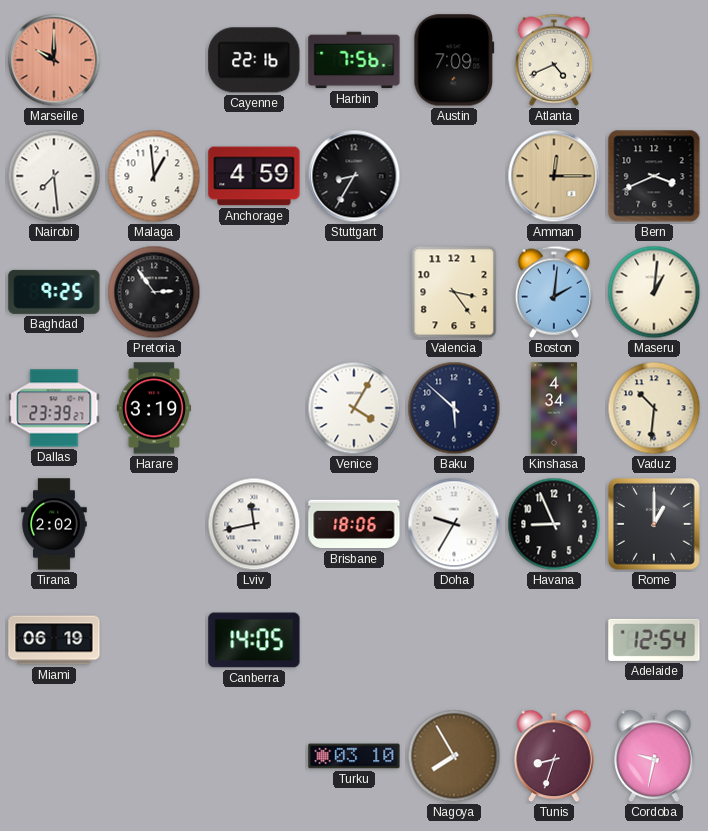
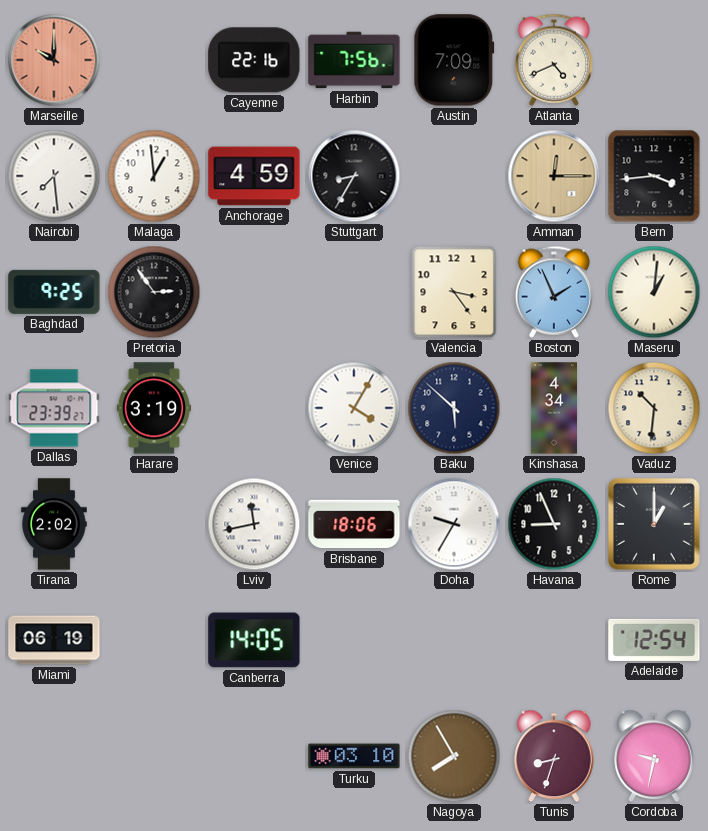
Bern: 3:41 -> 3:44 (654, 176)
Boston: 2:01 -> 1:56 (553, 292)
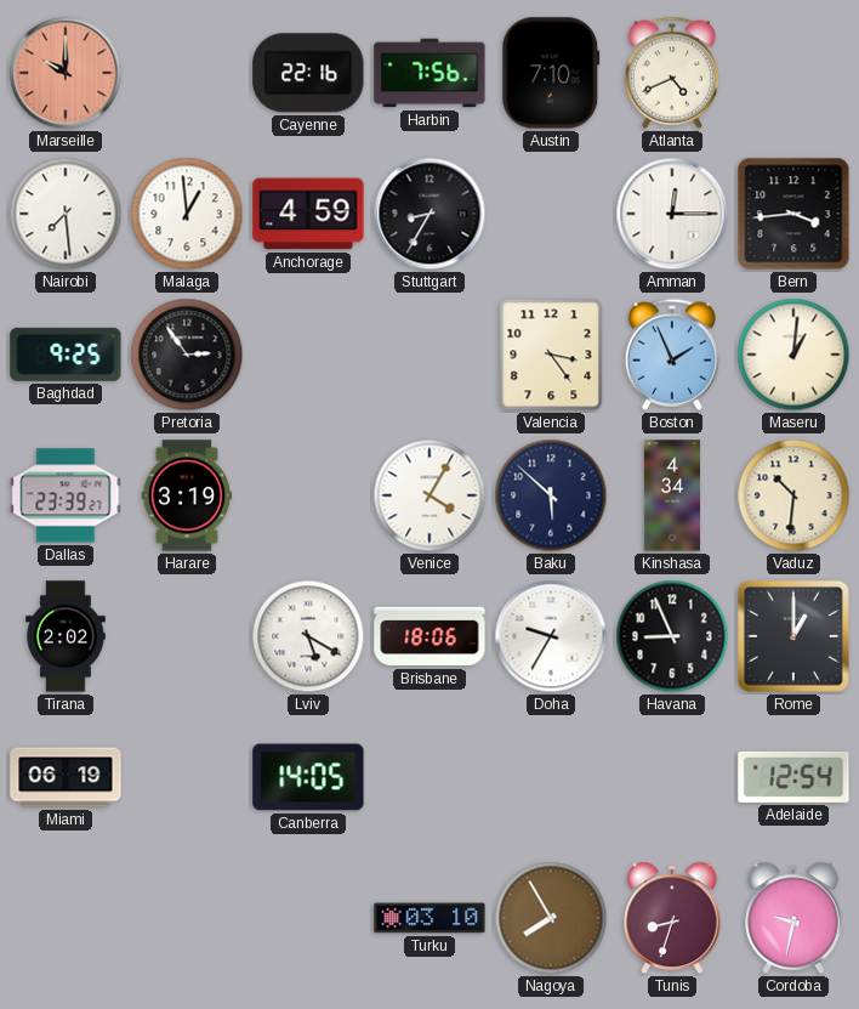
Austin: 7:09 -> 7:10 (551, 73)
Amman dial: champagne -> white (672, 214)
Lviv: 11:43 -> 5:20 (308, 636)
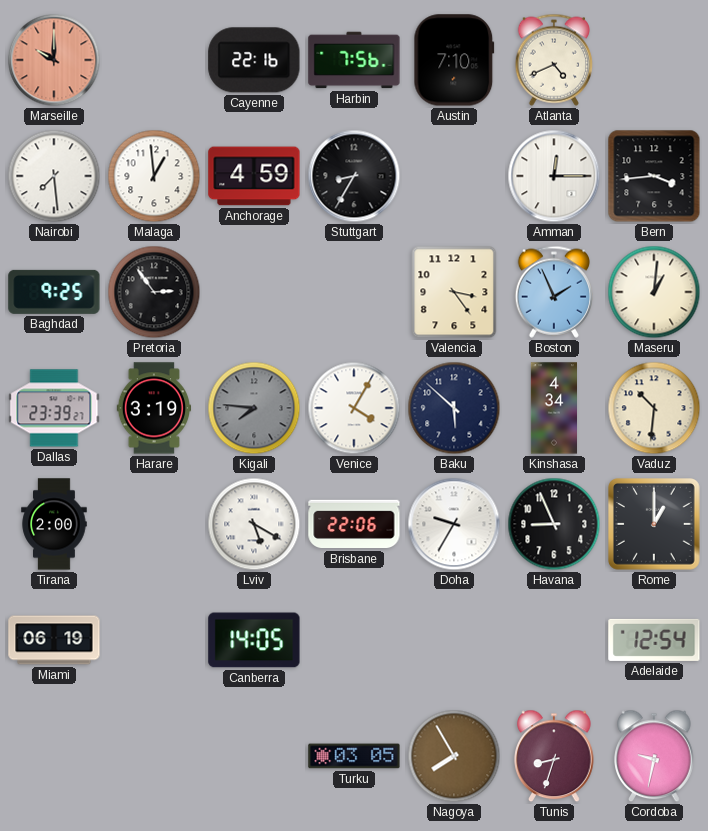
Kigali: none -> 7:46 (254, 408)
Tirana: 2:02 -> 2:00 (54, 524)
Brisbane: 18:06 -> 22:06 (354, 524)
Turku: 03:10 -> 03:05 (354, 756)
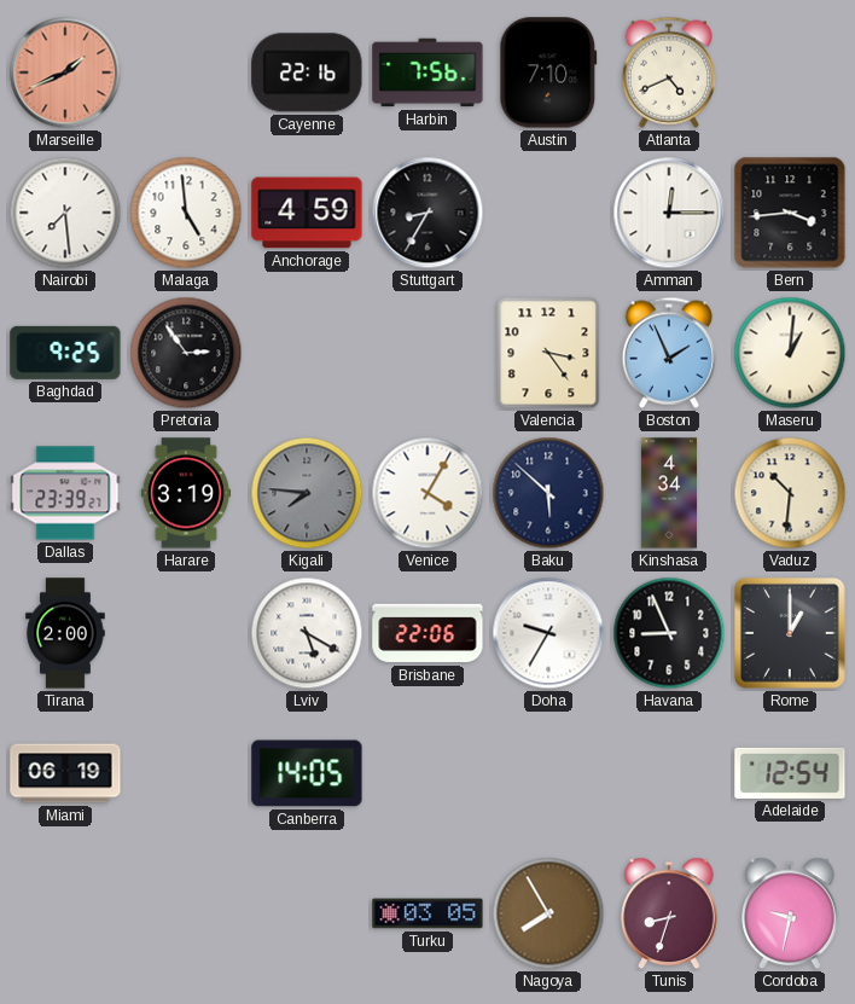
Marseille: 10:00 -> 1:41 (65, 72)
Malaga: 12:59 -> 4:59 (186, 213)
